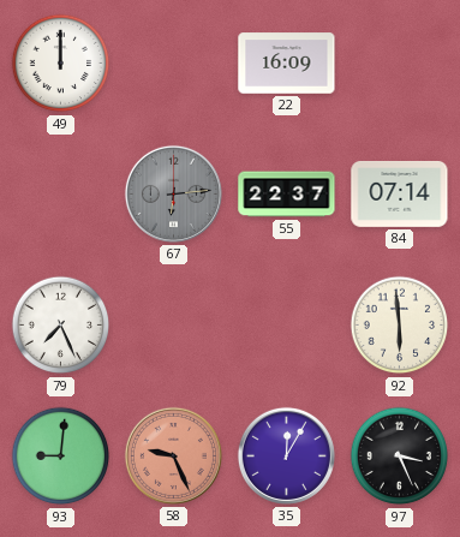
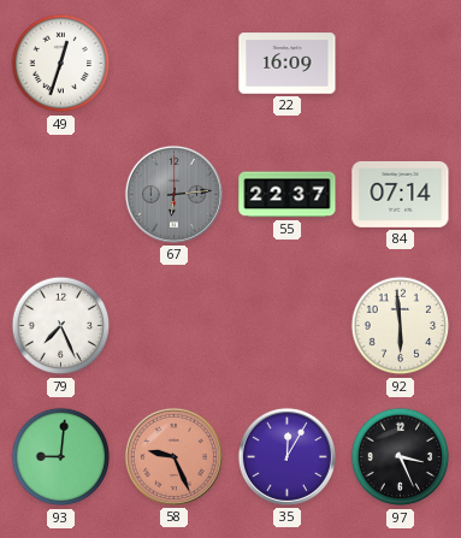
49: 12:00 -> 12:33 (61, 64)
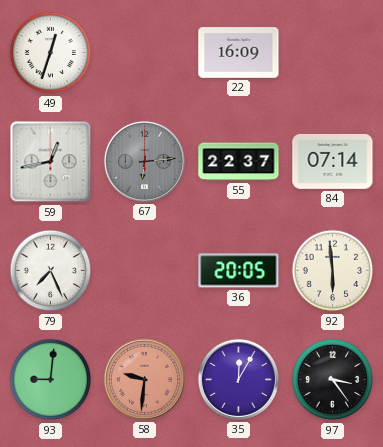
59: none -> 12:43 (51, 162)
36: none -> 20:05 (239, 271)
58: 9:26 -> 9:31 (144, 379)
97: 3:26 -> 3:24 (333, 380)
